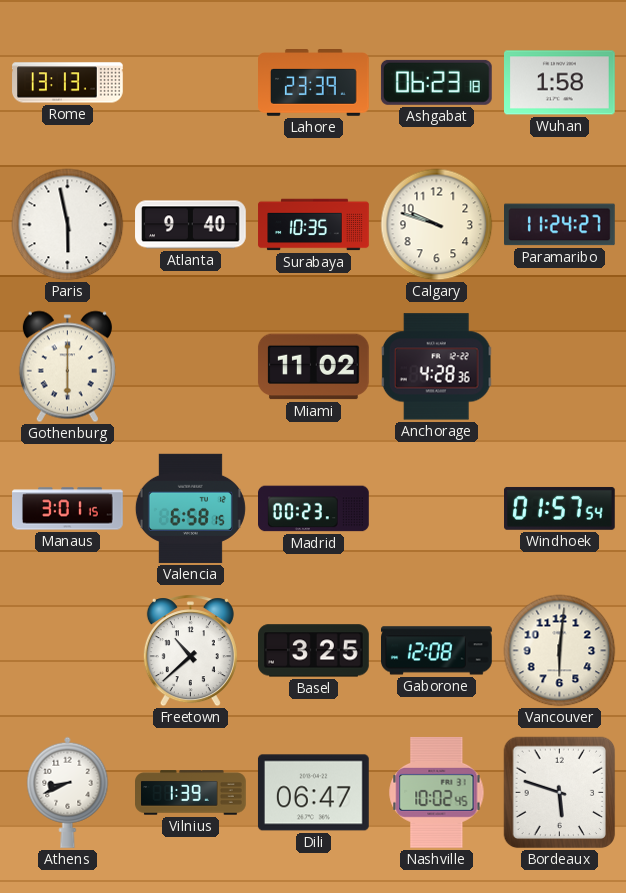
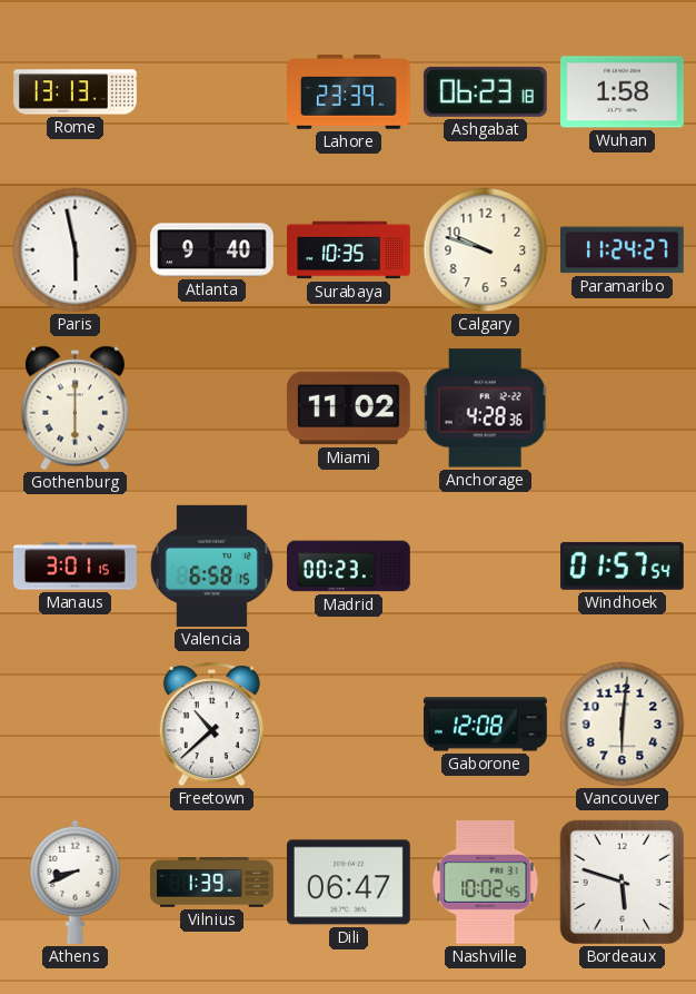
Basel: 3:25 -> none (314, 651)
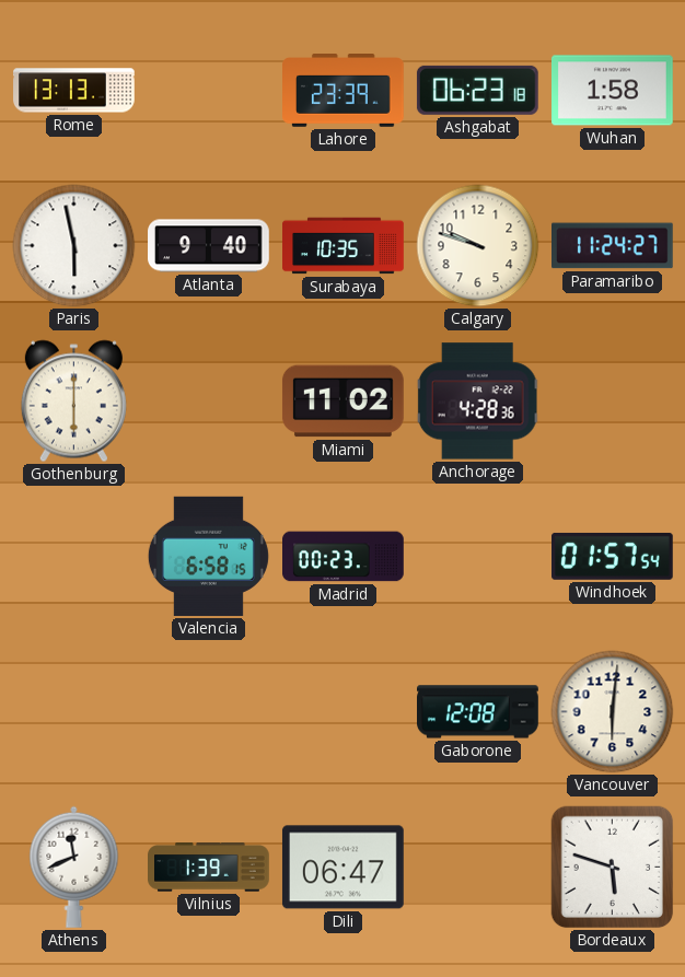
Manaus: 3:01 -> none (76, 567)
Freetown: 10:38 -> none (211, 725)
Athens: 8:41 -> 11:41 (74, 866)
Nashville: 10:02 -> none (486, 882)
